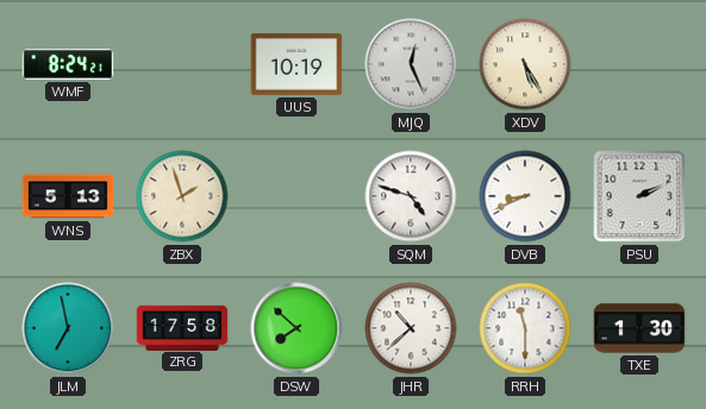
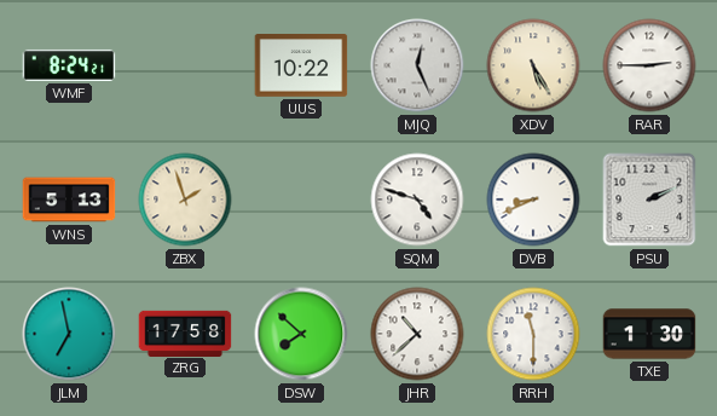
UUS: 10:19 -> 10:22 (301, 65)
RAR: none -> 2:45 (649, 65)
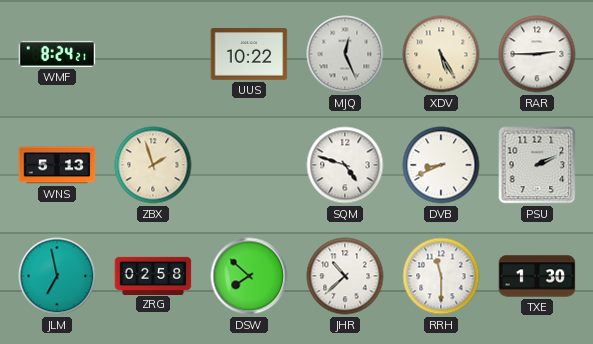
ZRG: 17:58 -> 02:58 (153, 275)
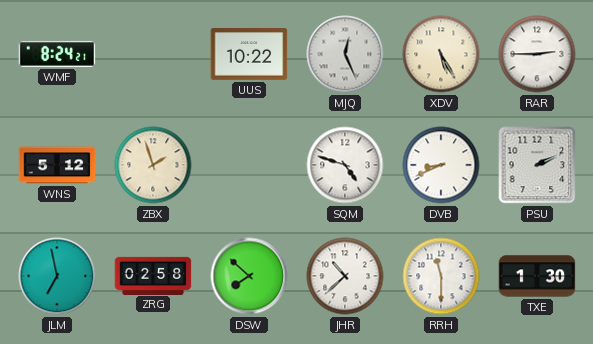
WNS: 5:13 -> 5:12 (57, 165)
